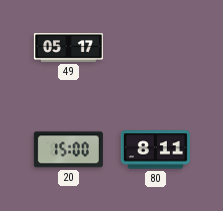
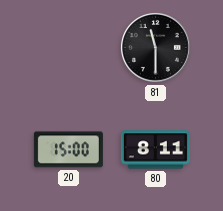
49: 05:17 -> none (68, 48)
81: none -> 11:30 (155, 47)
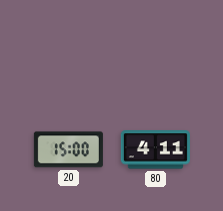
81: 11:30 -> none (155, 47)
80: 8:11 -> 4:11 (155, 150)
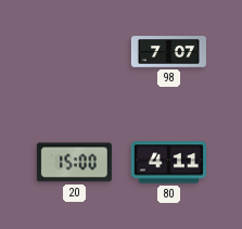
98: none -> 7:07 (168, 52)
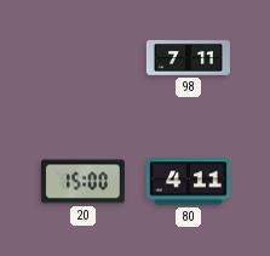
98: 7:07 -> 7:11 (188, 58)
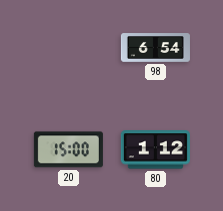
98: 7:11 -> 6:54 (155, 48)
80: 4:11 -> 1:12 (155, 150)
